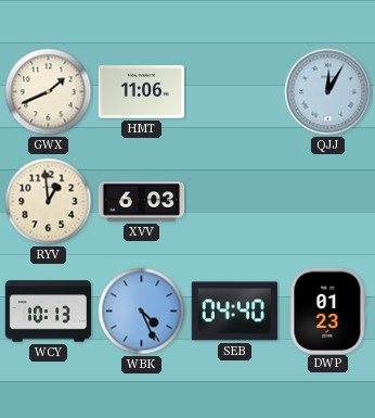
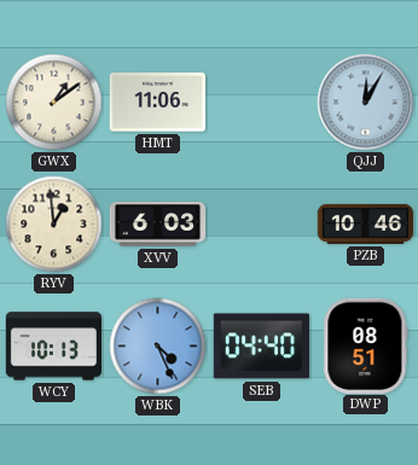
GWX: 1:41 -> 1:09 (54, 103)
PZB: none -> 10:46 (365, 223)
DWP: 01:23 -> 08:51 (366, 345)
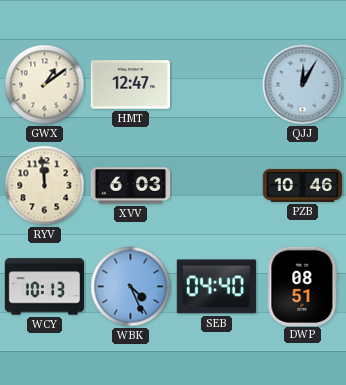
HMT: 11:06 -> 12:47 (130, 85)
RYV: 12:59 -> 11:59 (45, 186)
